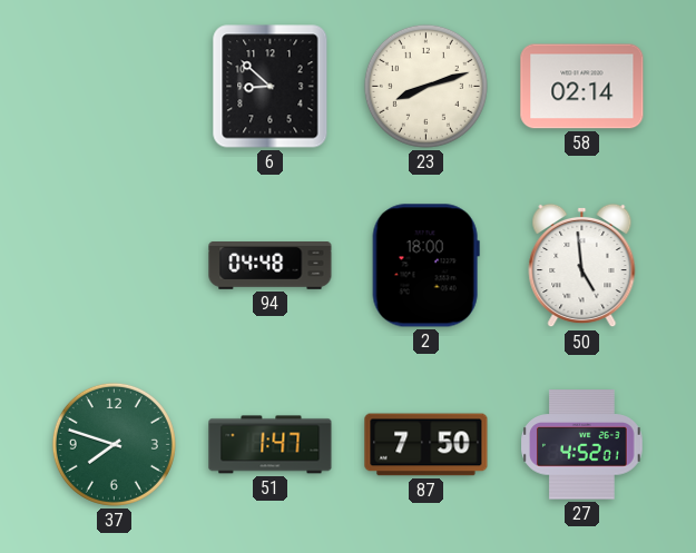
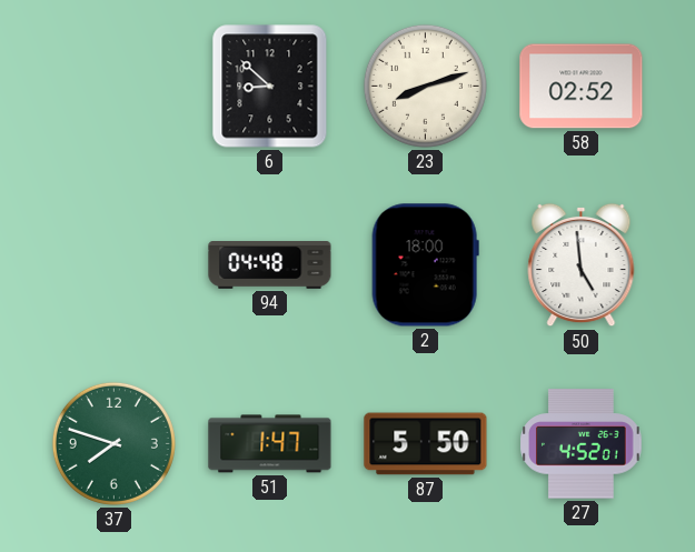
58: 02:14 -> 02:52 (582, 87)
87: 7:50 -> 5:50 (426, 444)
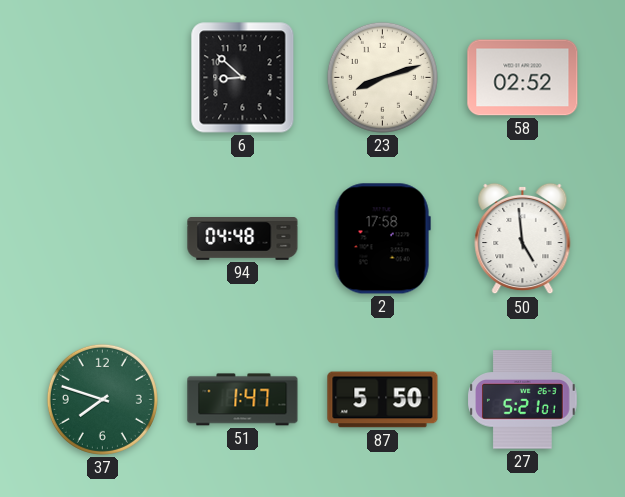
2: 18:00 -> 17:58 (382, 239)
27: 4:52 -> 5:21 (523, 400)
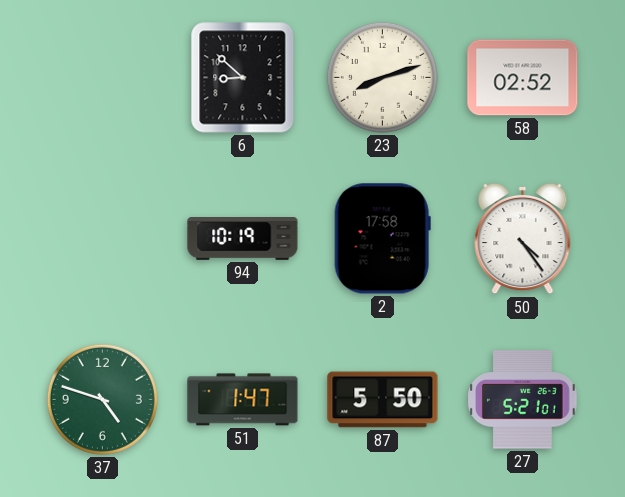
94: 04:48 -> 10:19 (243, 239)
50: 4:59 -> 4:24 (523, 239)
37: 7:48 -> 4:48 (102, 399)
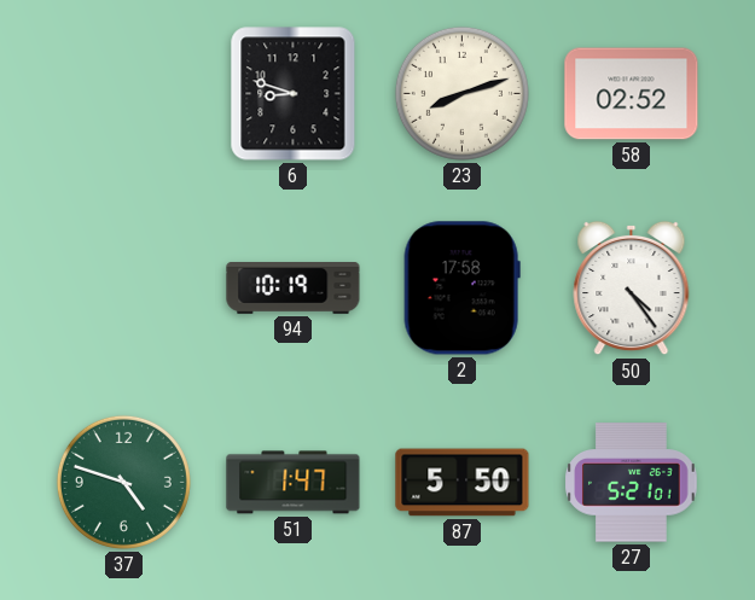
6: 8:52 -> 8:48 (294, 94)
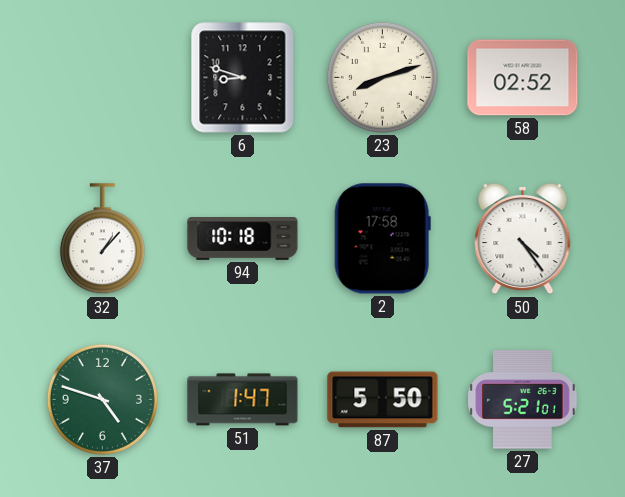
32: none -> 1:07 (102, 239)
94: 10:19 -> 10:18 (243, 239)
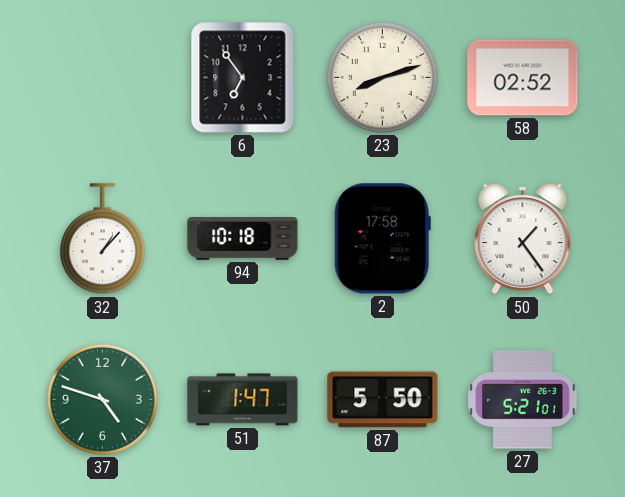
6: 8:48 -> 6:54 (243, 78)
50: 4:24 -> 1:24 (523, 239)
